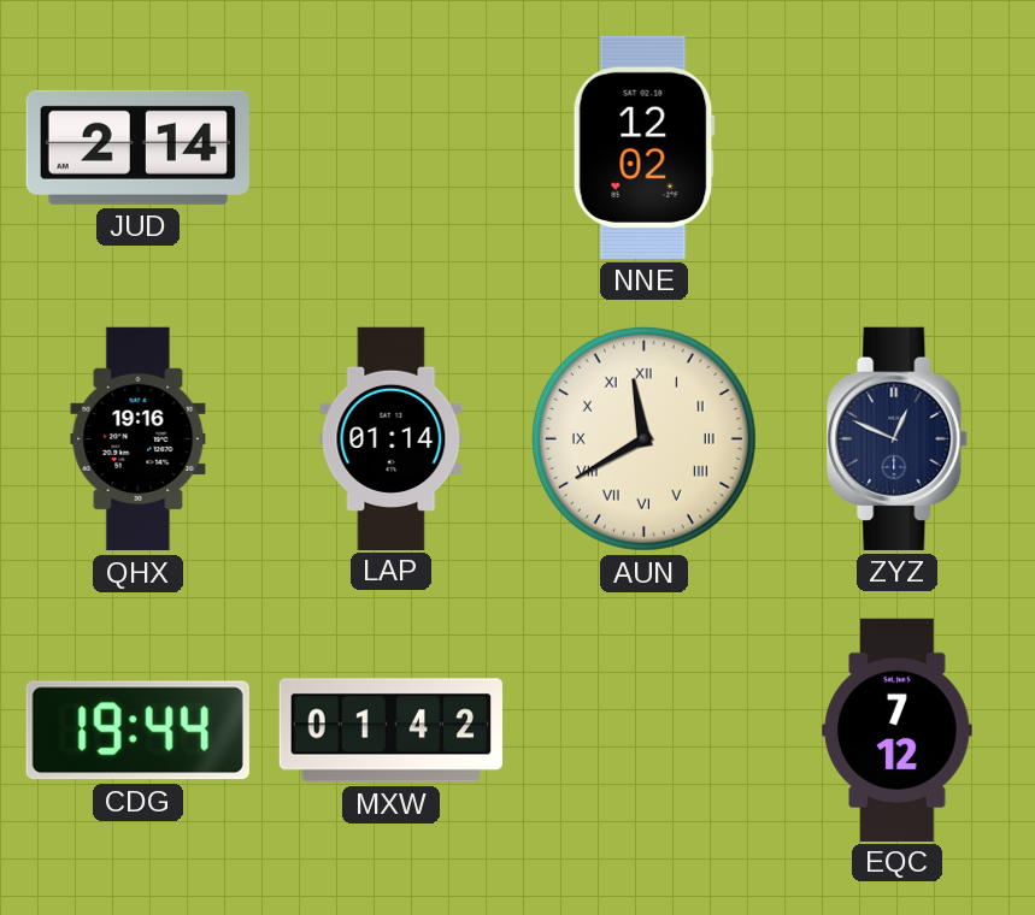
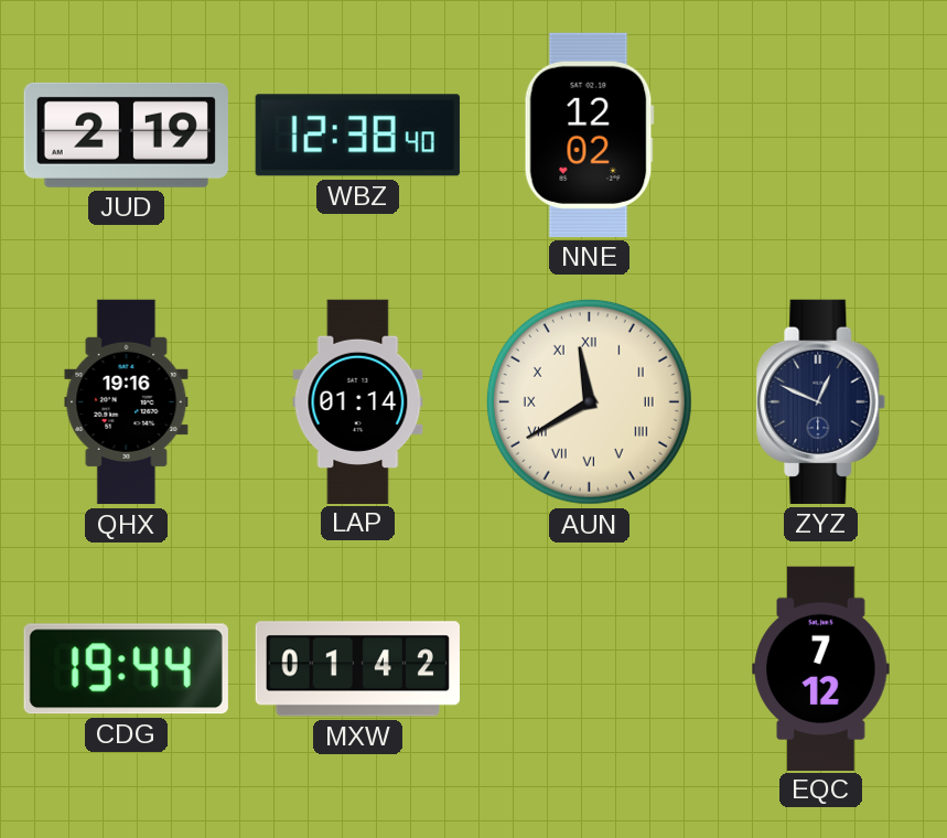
JUD: 2:14 -> 2:19 (126, 135)
WBZ: none -> 12:38 (357, 136)
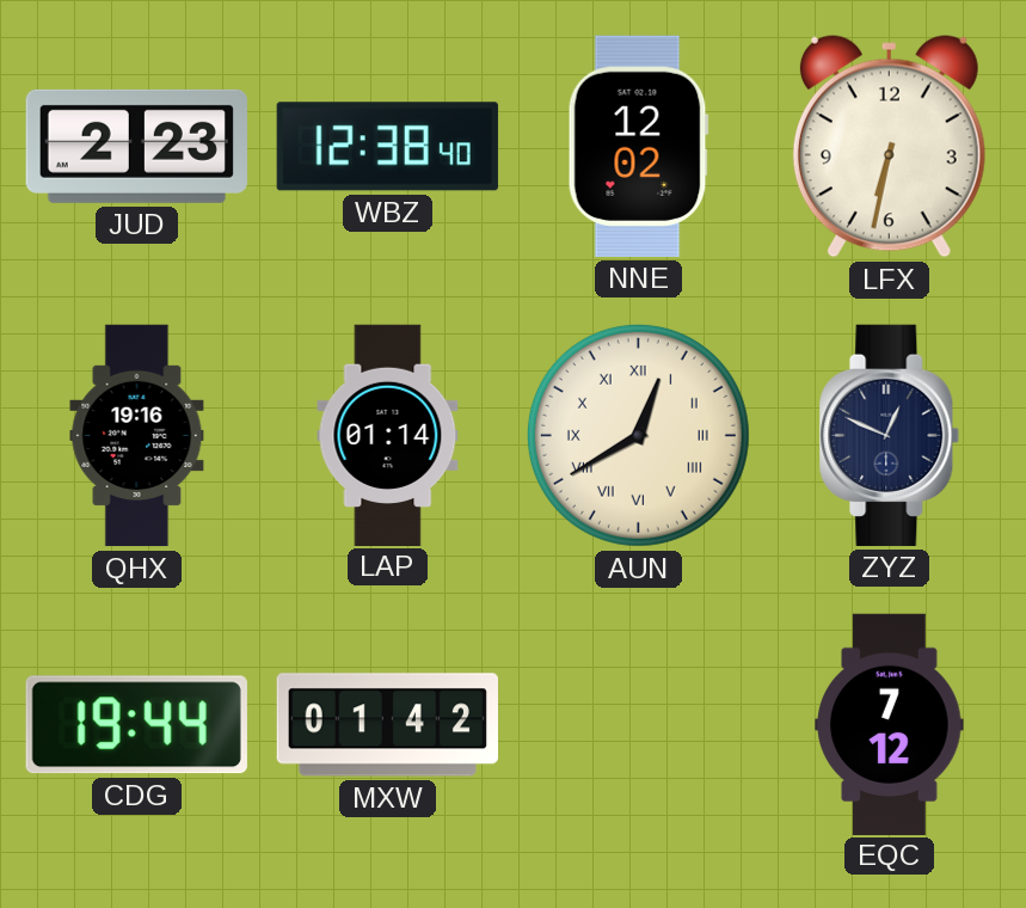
JUD: 2:19 -> 2:23 (136, 146)
LFX: none -> 6:32 (889, 147)
AUN: 11:40 -> 12:40 (638, 435)
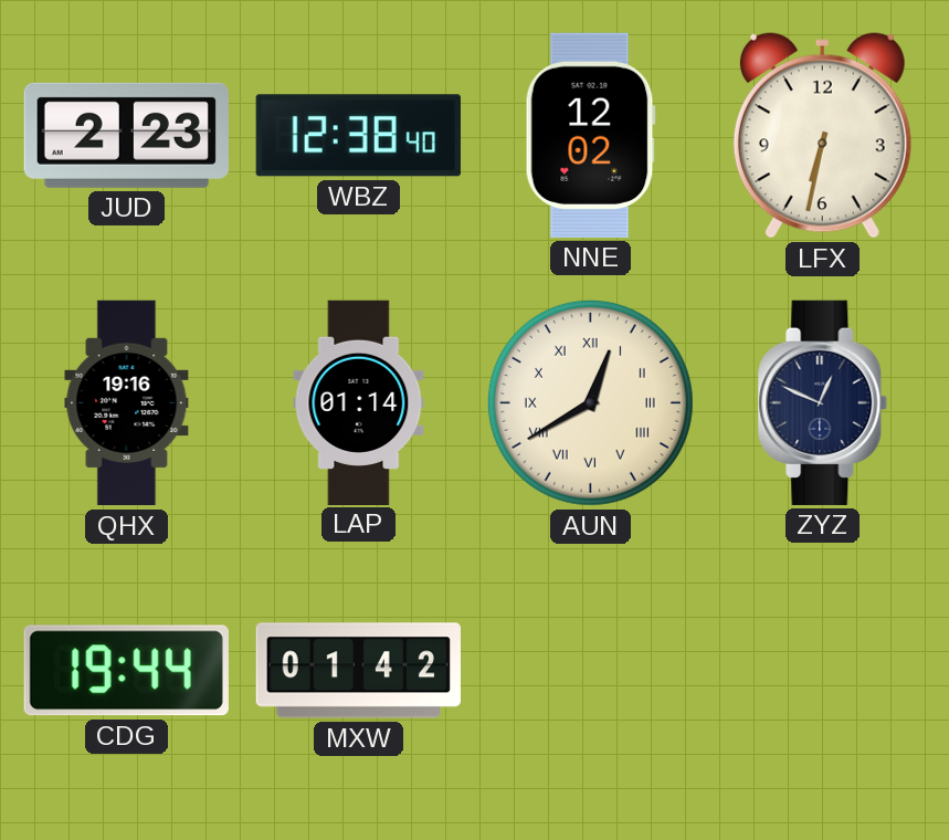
EQC: 7:12 -> none (890, 724)
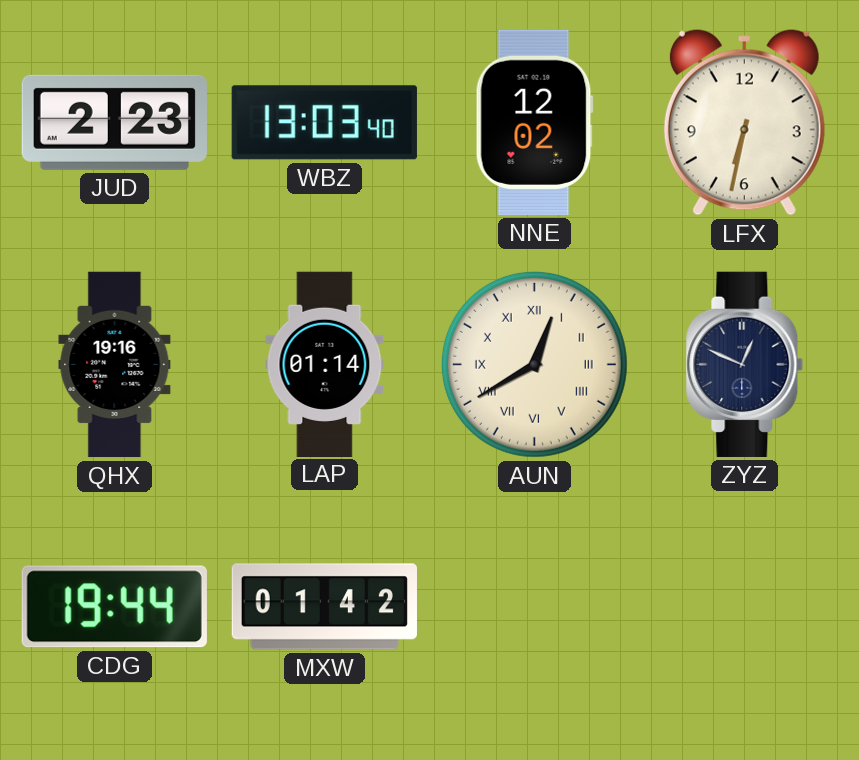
WBZ: 12:38 -> 13:03 (324, 123)
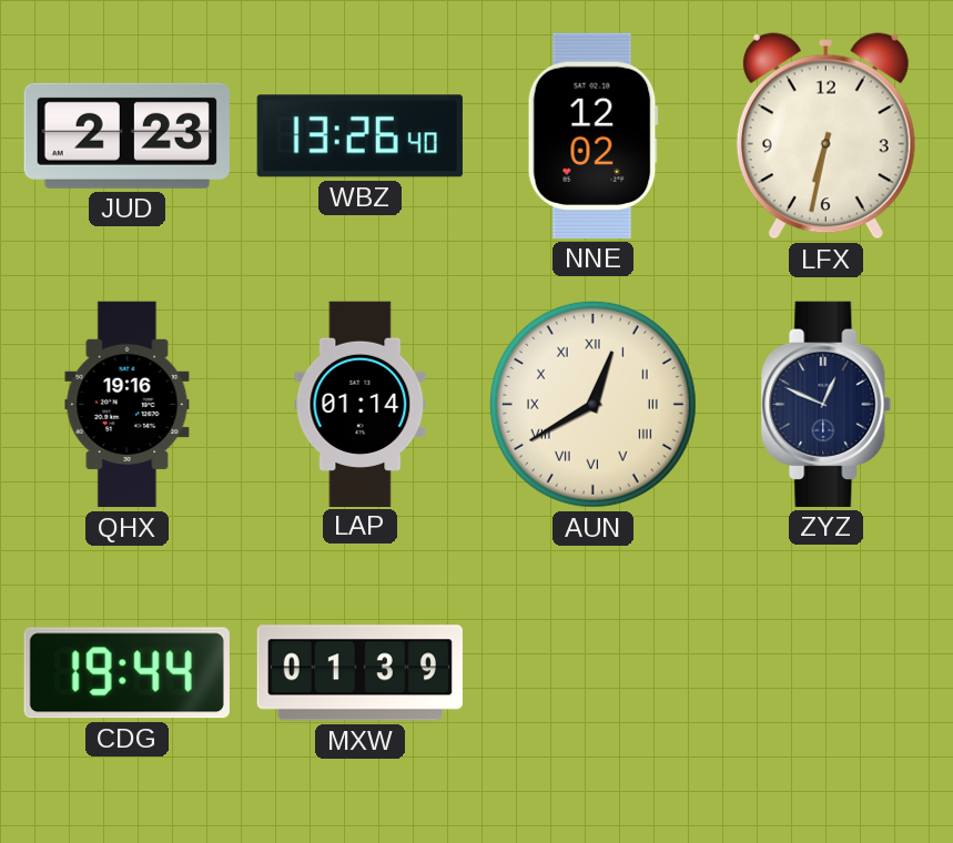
WBZ: 13:03 -> 13:26 (359, 136)
MXW: 01:42 -> 01:39 (359, 673)
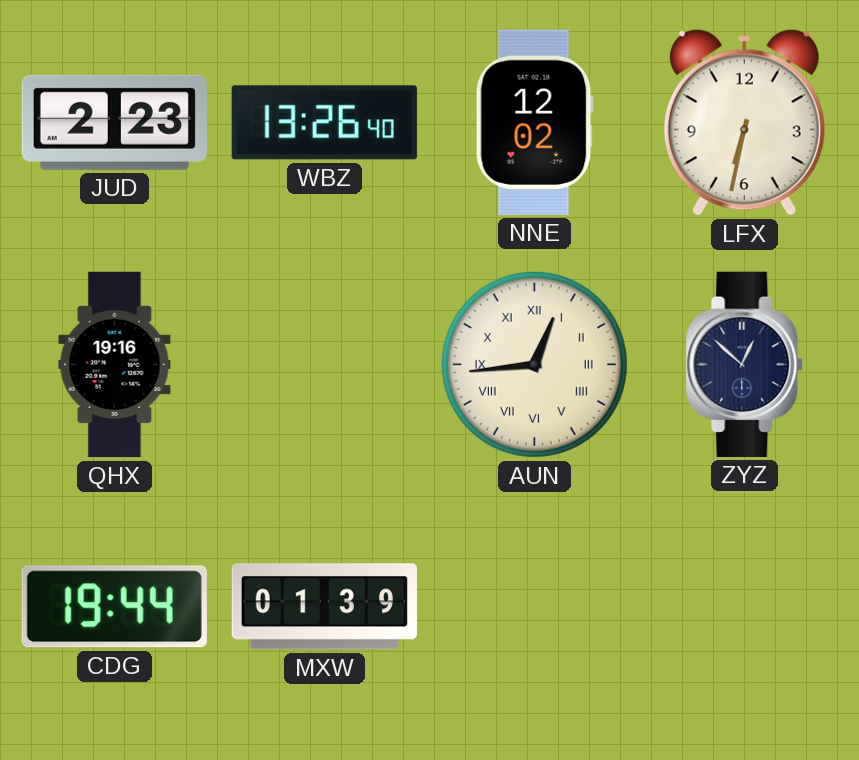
LAP: 01:14 -> none (361, 404)
AUN: 12:40 -> 12:44 (534, 364)
ZYZ: 12:49 -> 12:52 (745, 364)
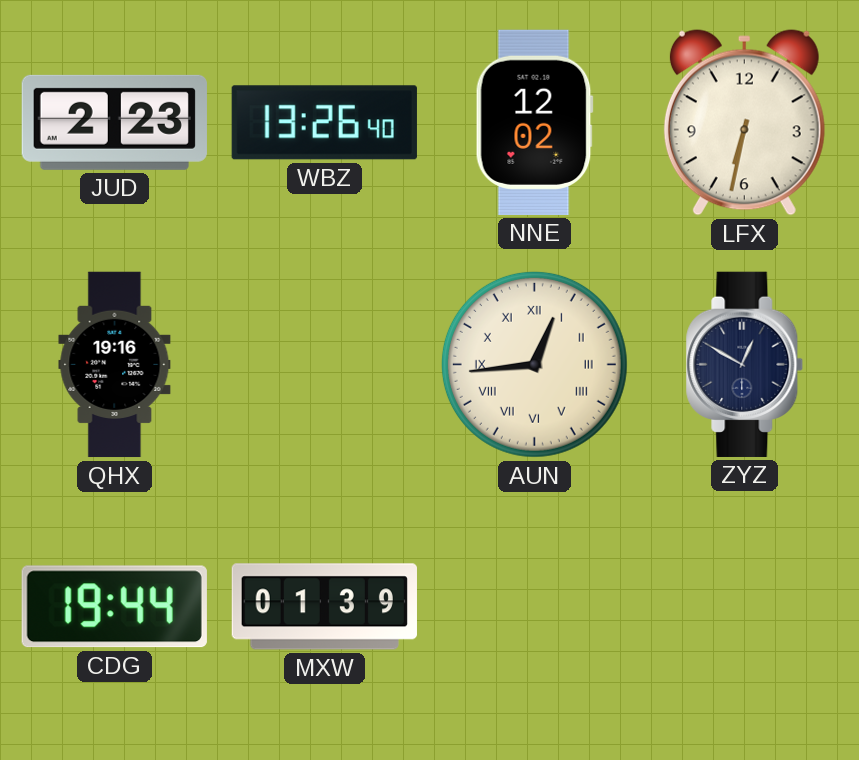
ZYZ: 12:52 -> 12:50 (745, 364)
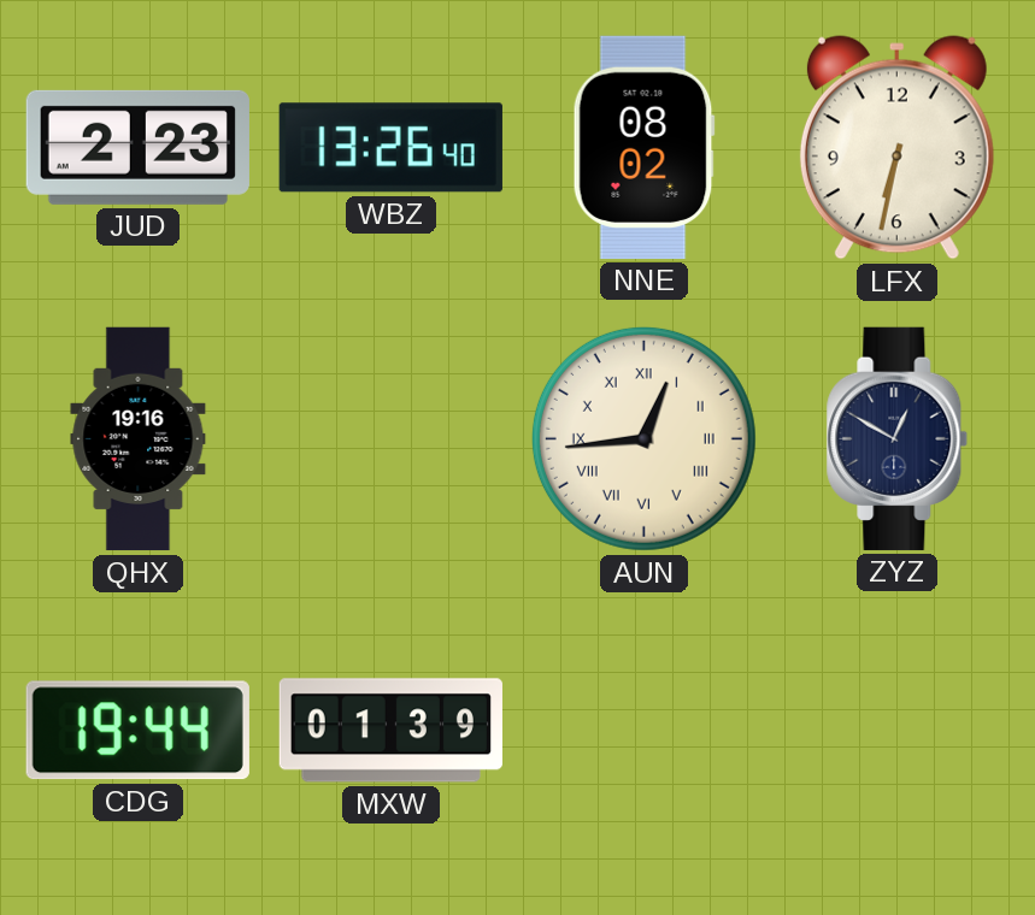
NNE: 12:02 -> 08:02 (643, 147)
